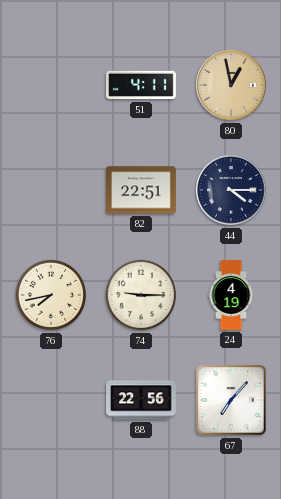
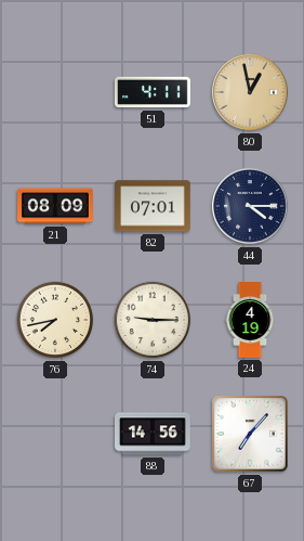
21: none -> 08:09 (55, 206)
82: 22:51 -> 07:01 (154, 206)
88: 22:56 -> 14:56 (154, 434)
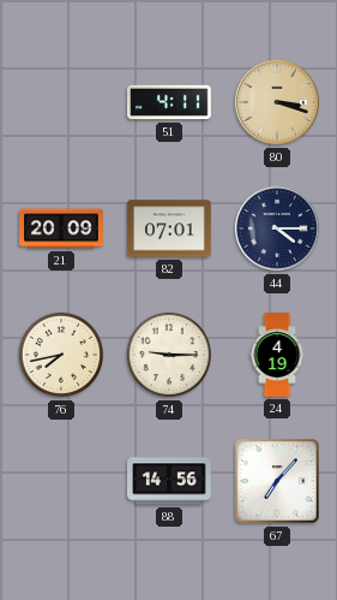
80: 12:58 -> 3:18 (277, 102)
21: 08:09 -> 20:09 (61, 228)
